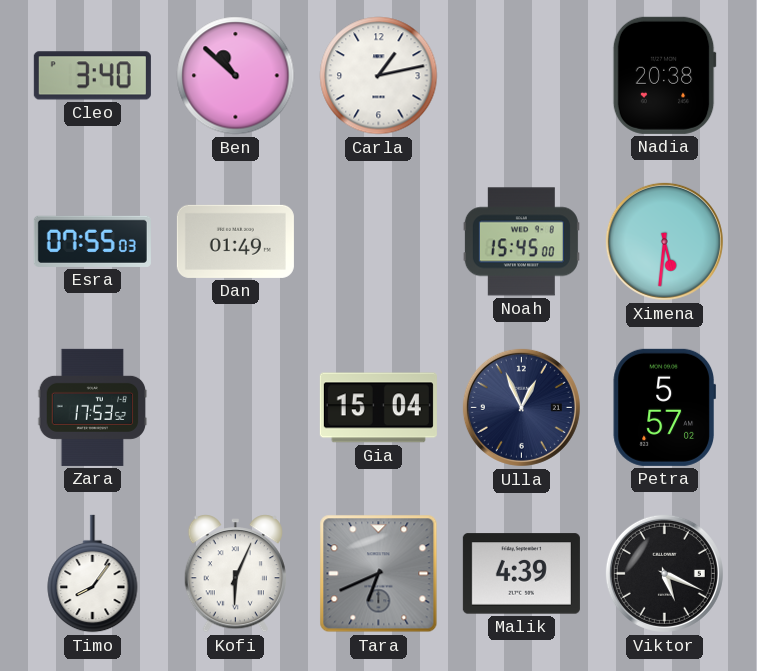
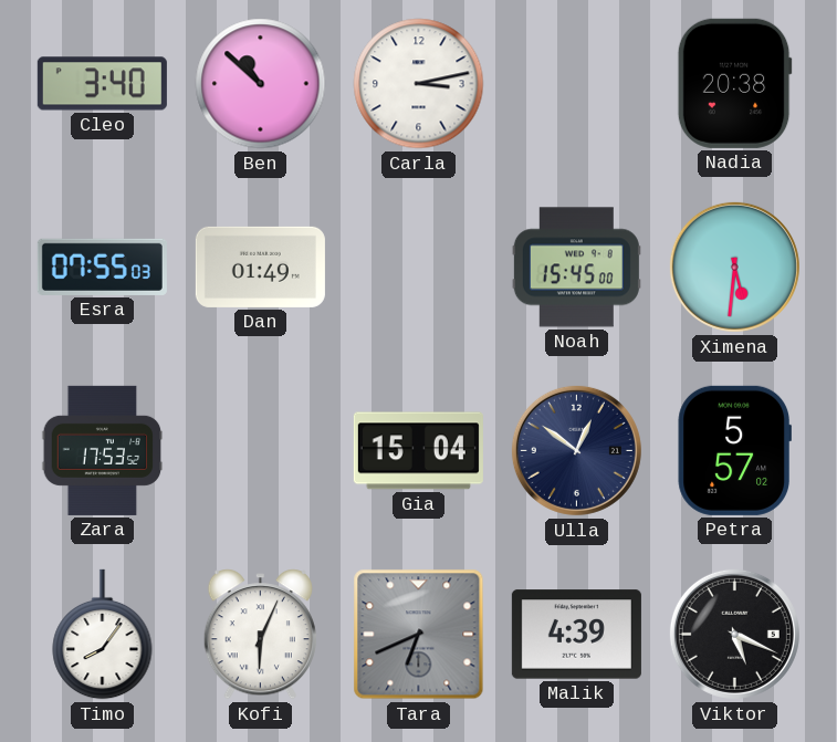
Carla: 1:13 -> 3:13 (419, 84)
Ulla: 12:56 -> 12:51 (576, 450)
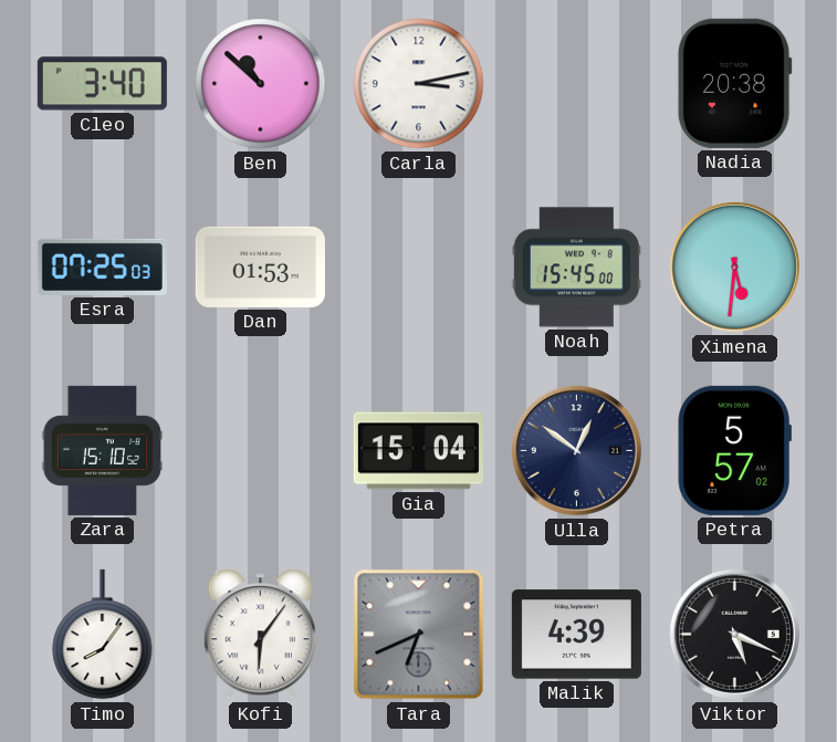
Esra: 07:55 -> 07:25 (102, 267)
Dan: 01:49 -> 01:53 (260, 267)
Zara: 17:53 -> 15:10 (103, 450)
Kofi: 6:04 -> 6:06 (260, 635)
